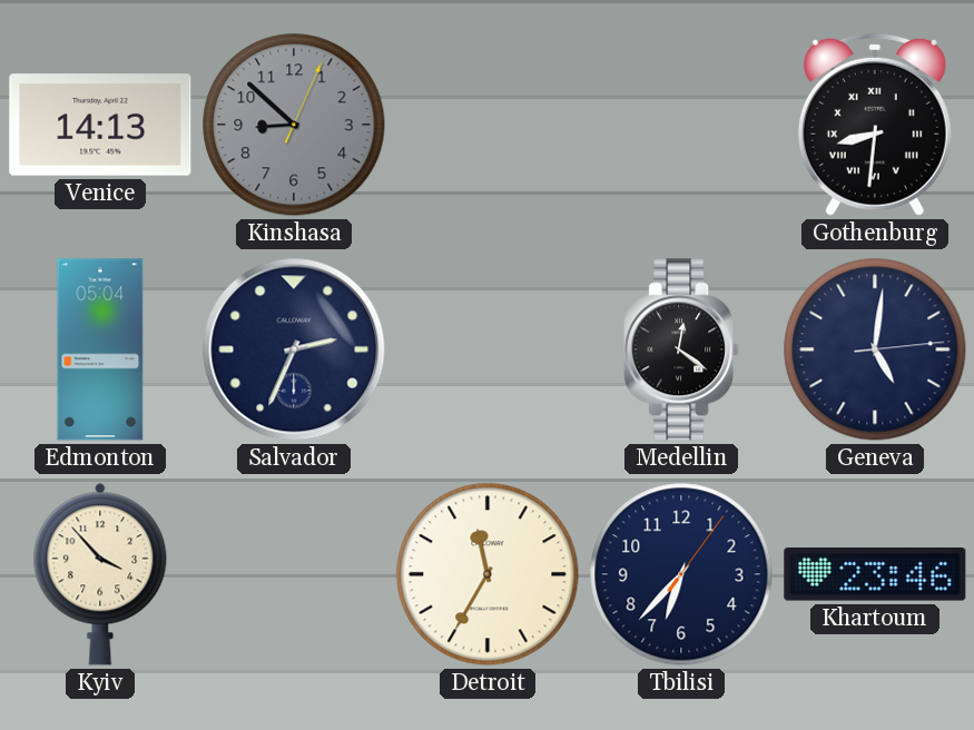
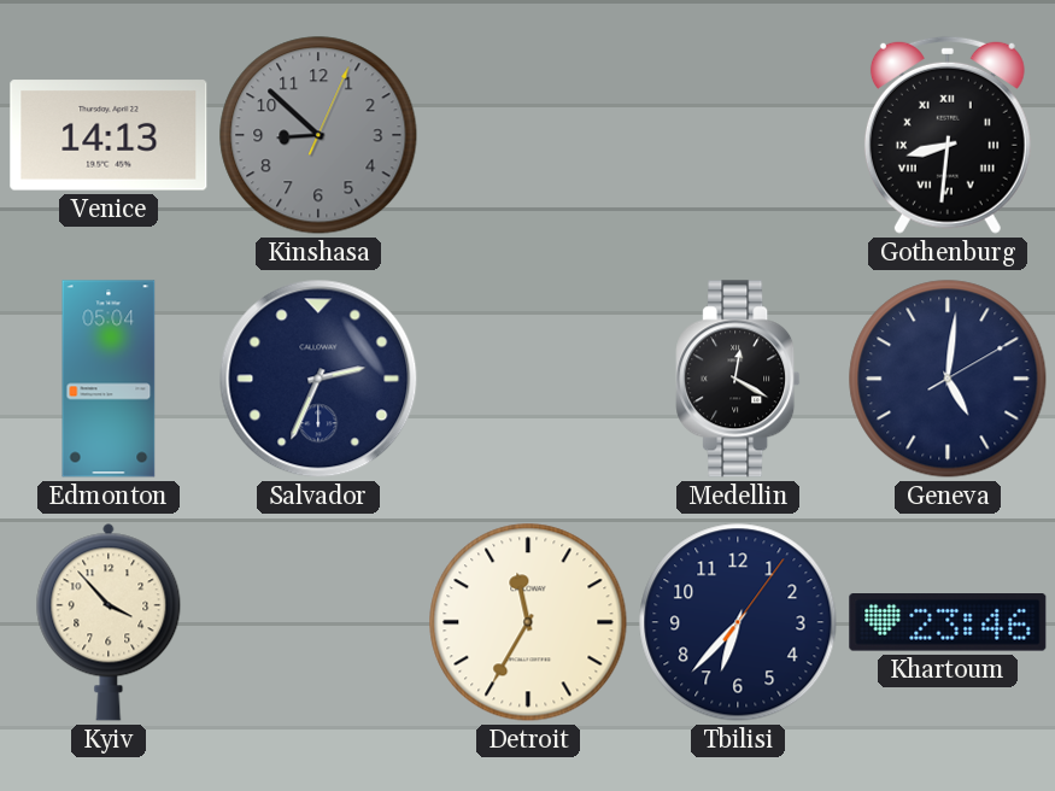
Medellin: 12:21 -> 12:20 (738, 379)
Geneva: 5:01:14 -> 5:01:10 (948, 379)
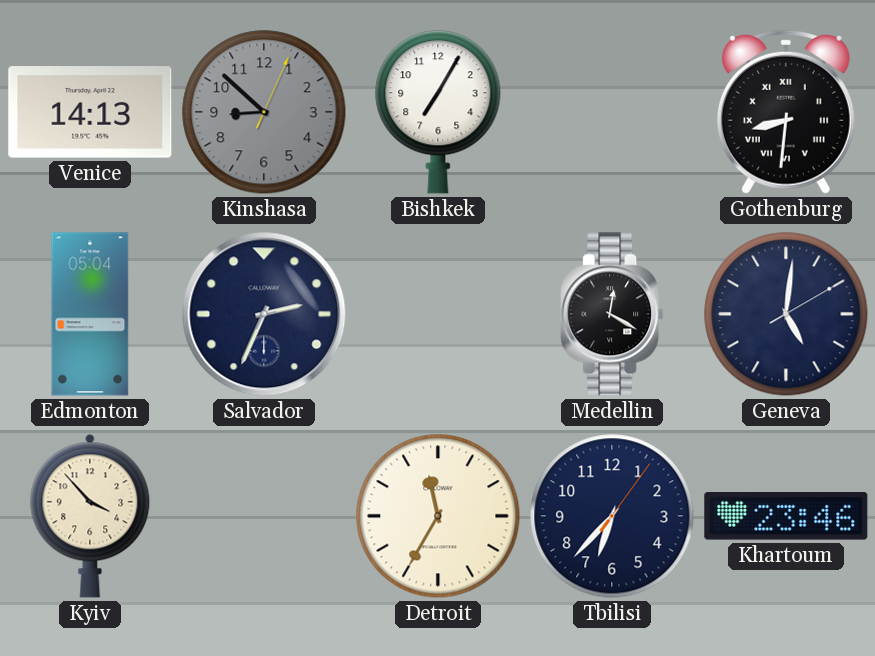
Bishkek: none -> 7:05 (438, 112)
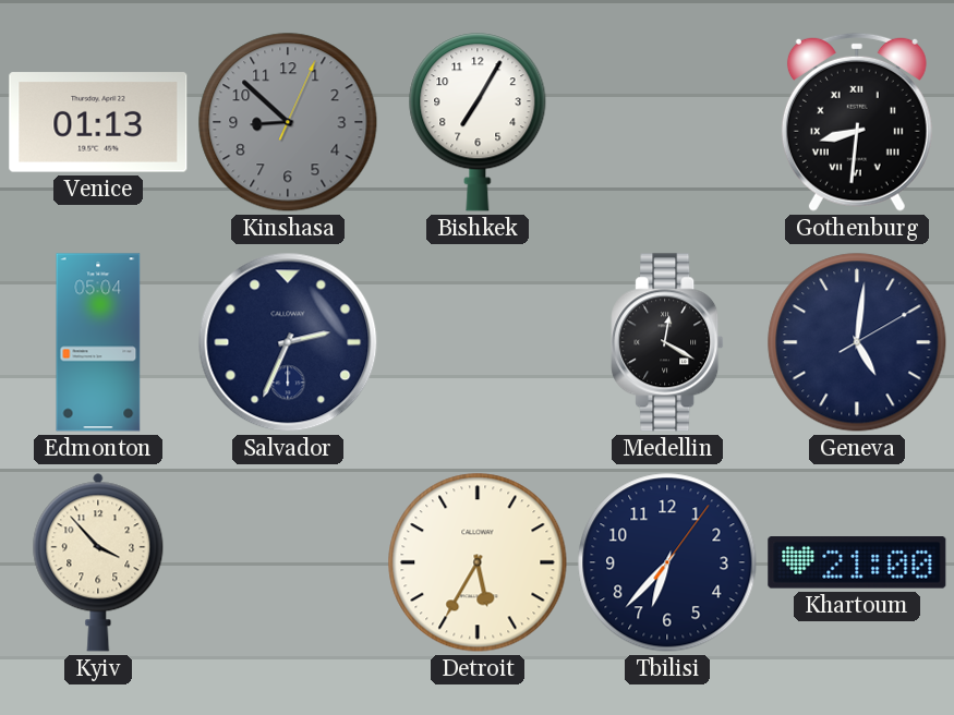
Venice: 14:13 -> 01:13 (98, 122)
Detroit: 11:35 -> 5:35 (478, 562)
Khartoum: 23:46 -> 21:00 (857, 562)
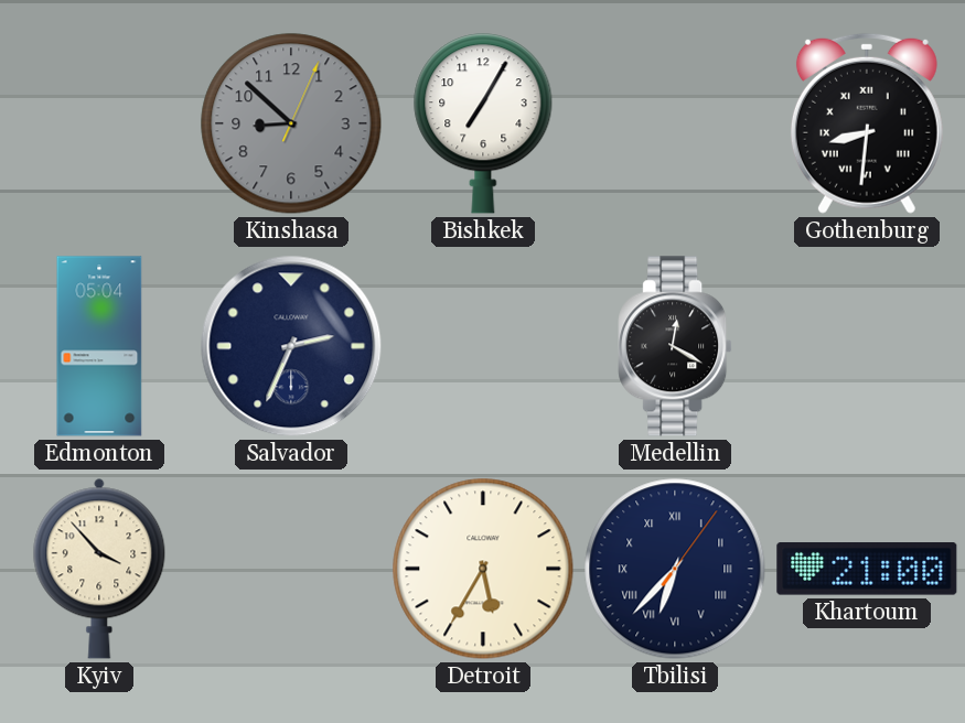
Venice: 01:13 -> none (98, 122)
Geneva: 5:01 -> none (857, 342)
Tbilisi numerals: Arabic -> Roman (675, 569)
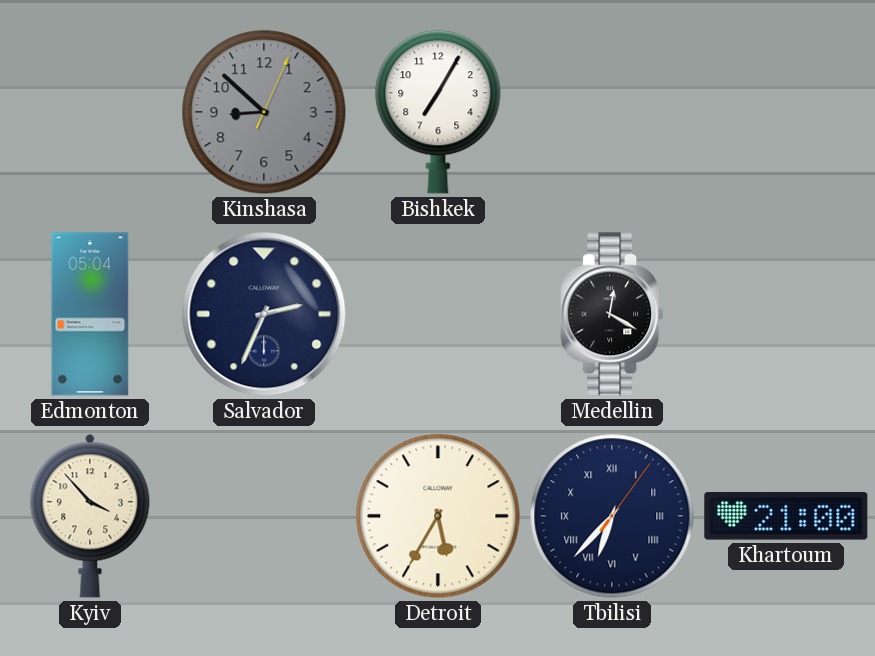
Gothenburg: 8:31 -> none (867, 123)
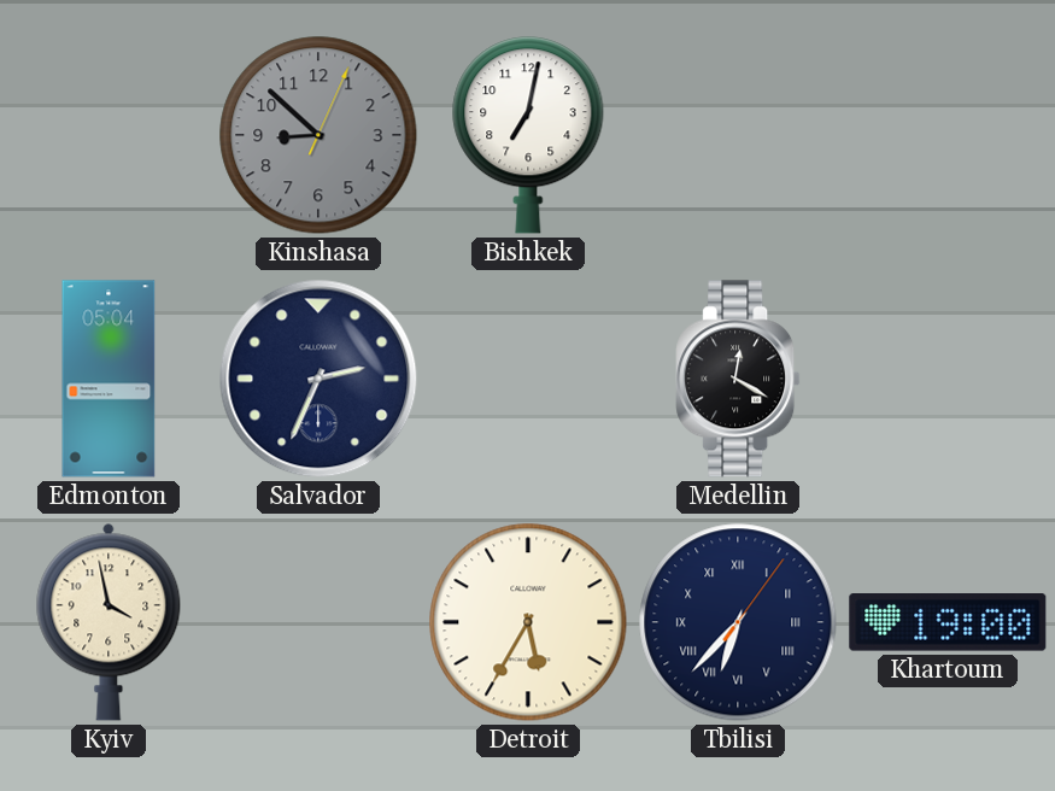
Bishkek: 7:05 -> 7:02 (528, 135)
Kyiv: 3:53 -> 3:58 (109, 622)
Khartoum: 21:00 -> 19:00 (948, 622)
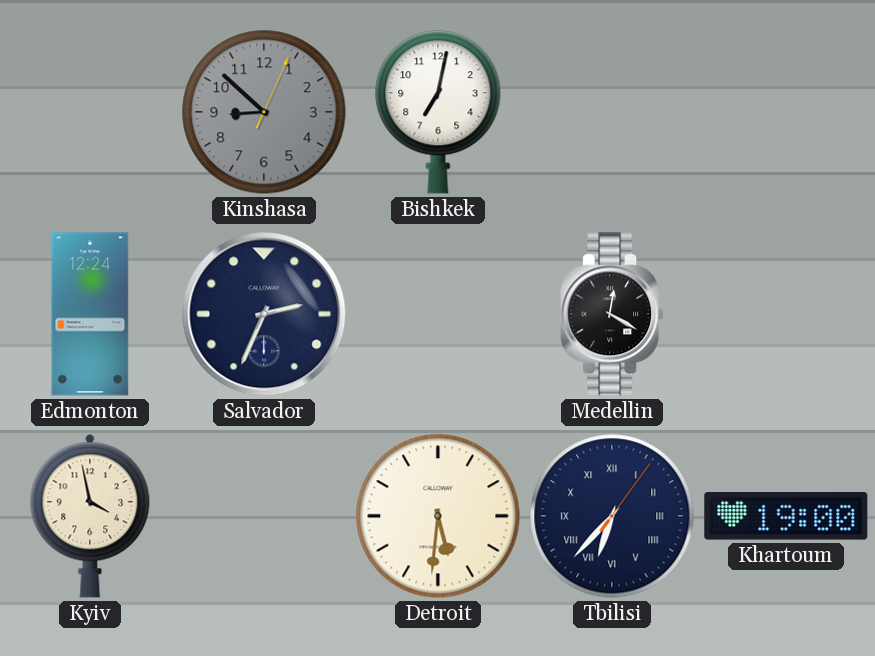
Edmonton: 05:04 -> 12:24 (90, 314)
Detroit: 5:35 -> 5:31 (438, 516)
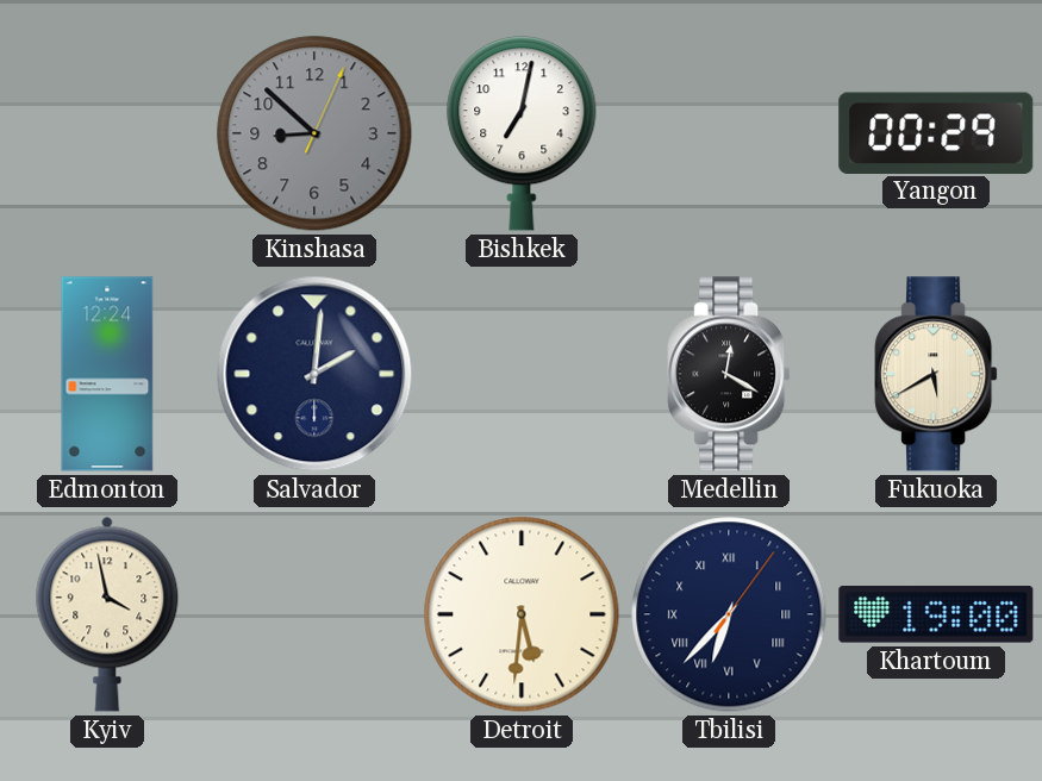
Yangon: none -> 00:29 (936, 132)
Salvador: 2:34 -> 2:01 (314, 374)
Fukuoka: none -> 5:40 (936, 374)
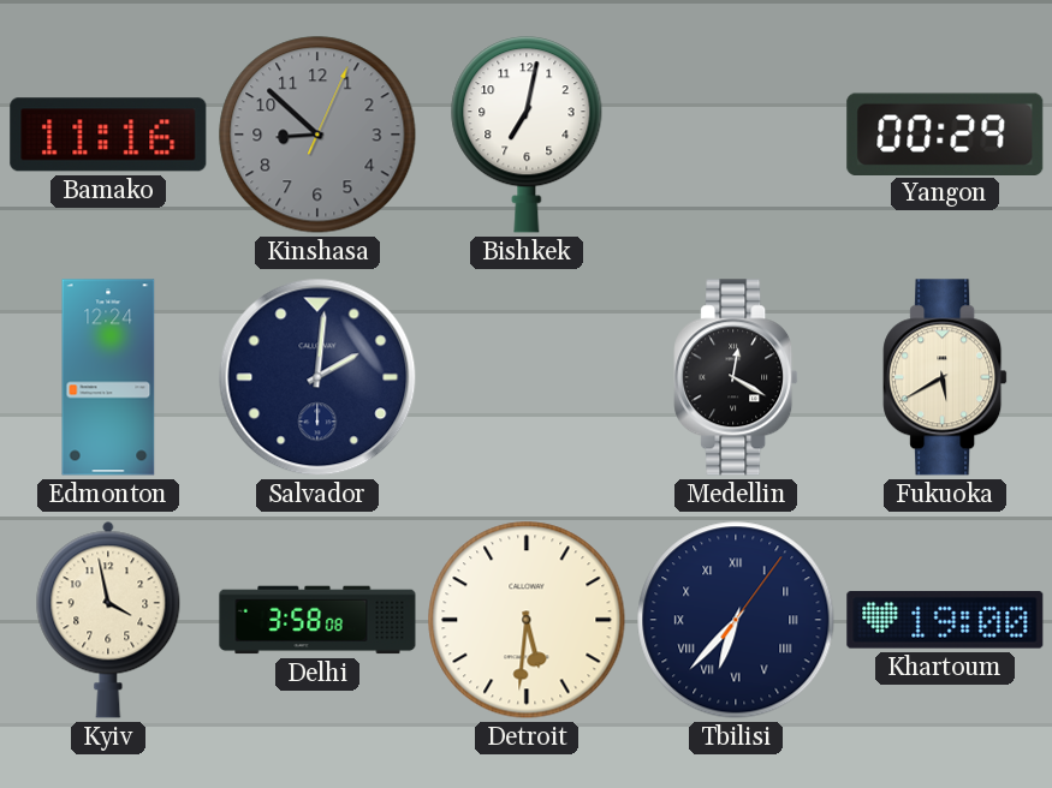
Bamako: none -> 11:16 (108, 135)
Delhi: none -> 3:58 (317, 620)
